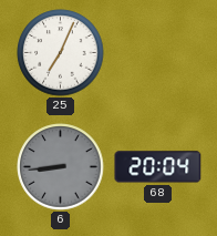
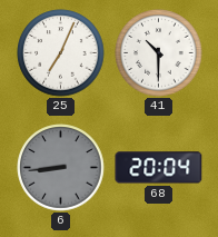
41: none -> 10:30 (159, 53)
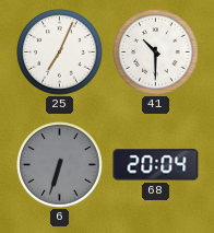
6: 8:44 -> 6:33 (60, 165)
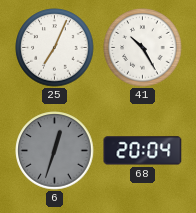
41: 10:30 -> 10:25 (143, 48)
6: 6:33 -> 12:33 (55, 151)
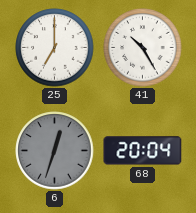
25: 7:04 -> 7:00 (55, 48)
